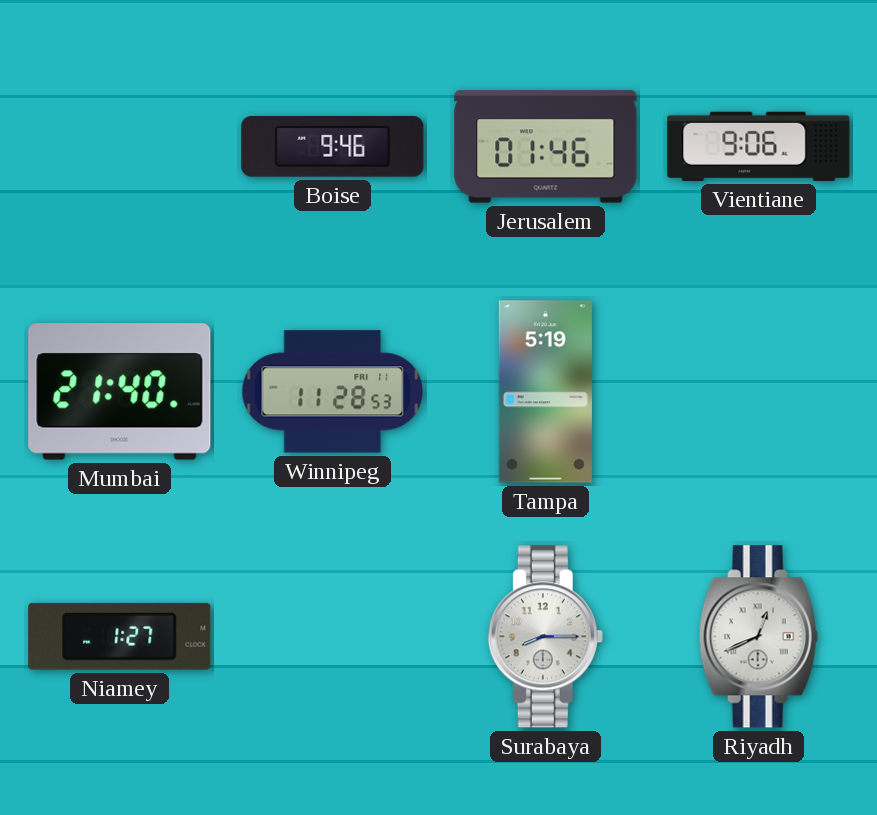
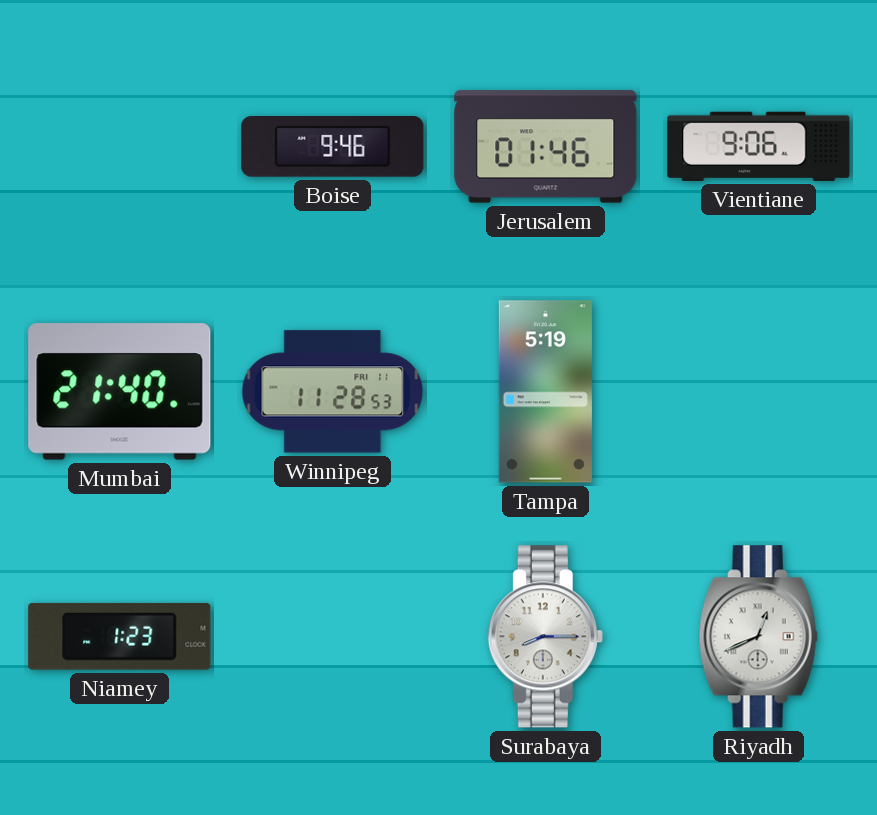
Niamey: 1:27 -> 1:23 (120, 636)
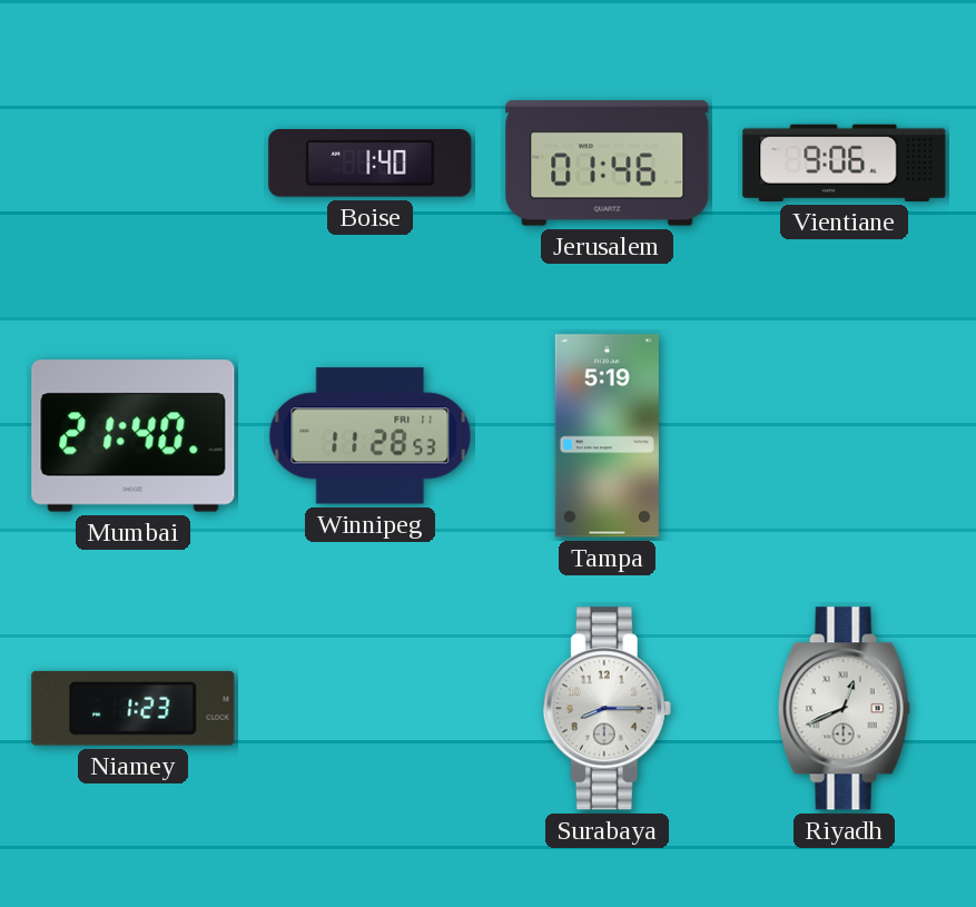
Boise: 9:46 -> 1:40 (371, 164)
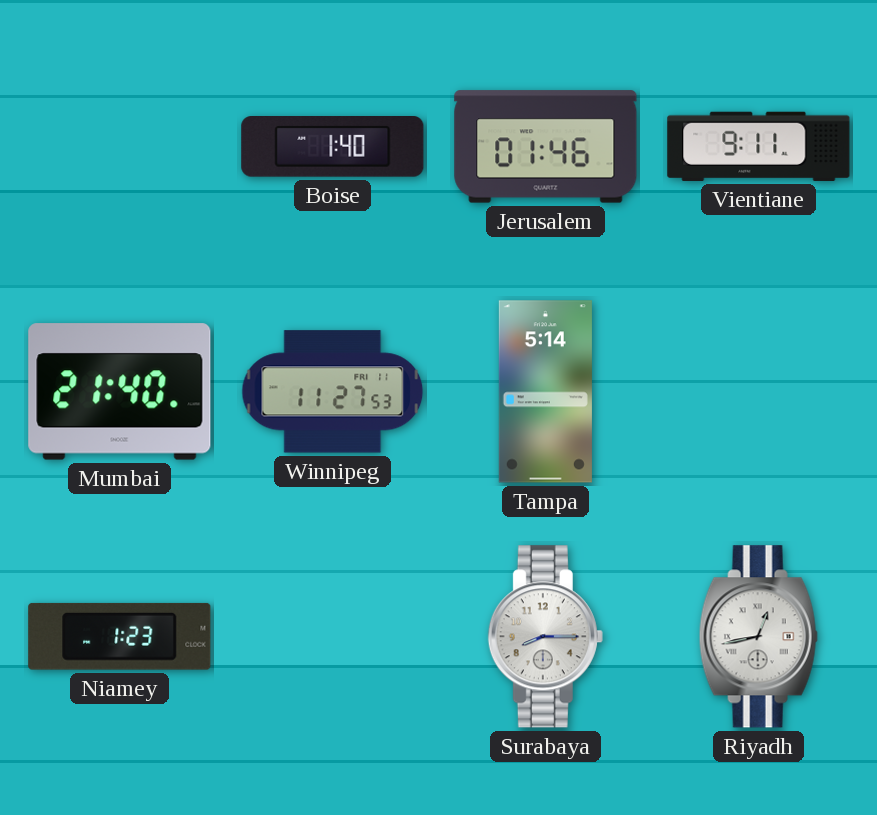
Vientiane: 9:06 -> 9:11 (759, 146)
Winnipeg: 11:28 -> 11:27 (333, 392)
Tampa: 5:19 -> 5:14 (545, 392)
Riyadh: 12:41 -> 12:43 (758, 637)
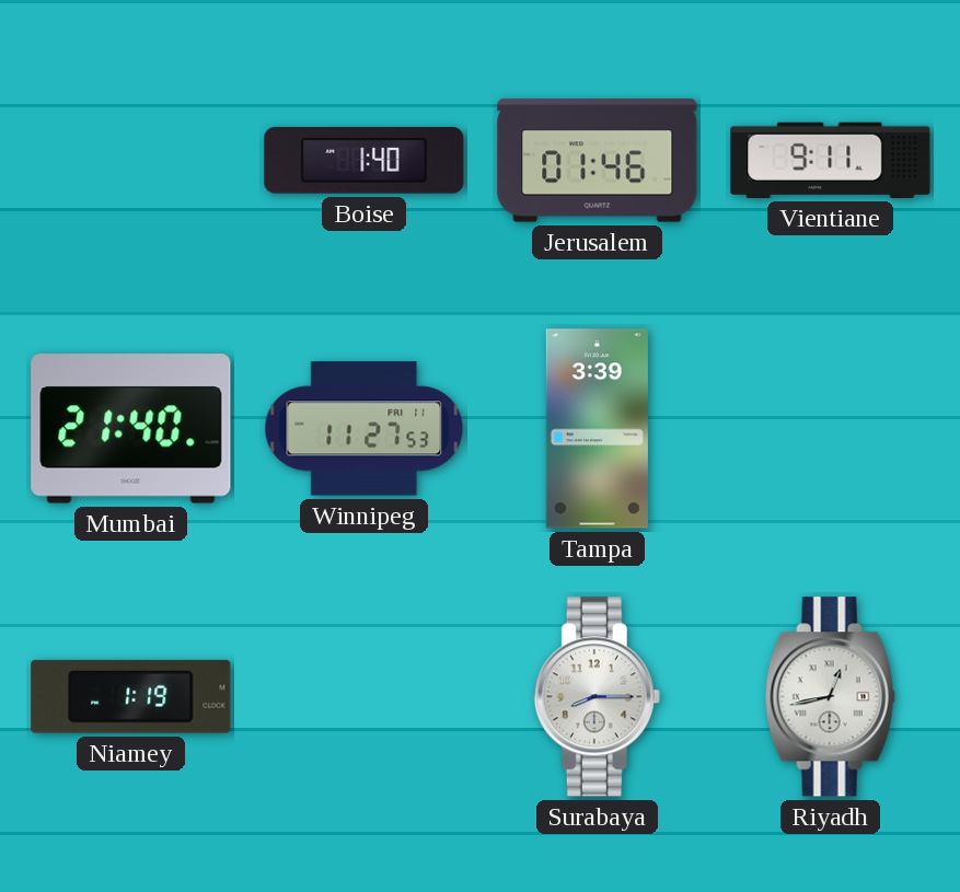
Tampa: 5:14 -> 3:39 (597, 429)
Niamey: 1:23 -> 1:19 (131, 696)
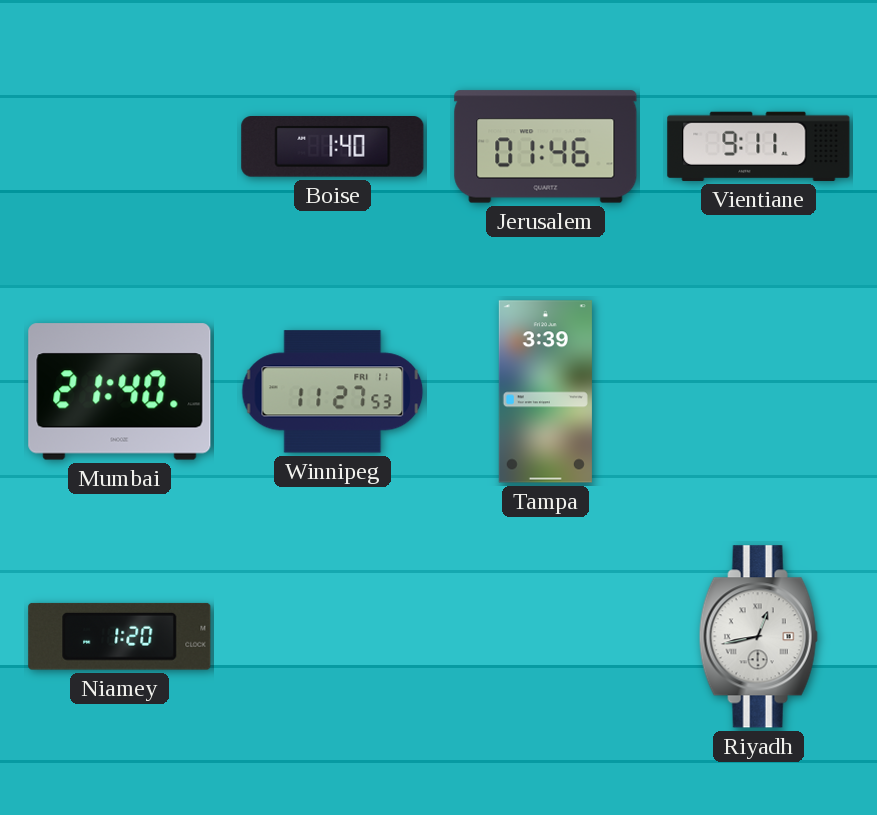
Niamey: 1:19 -> 1:20 (120, 636)
Surabaya: 8:15 -> none (597, 697)
